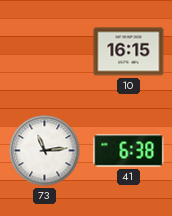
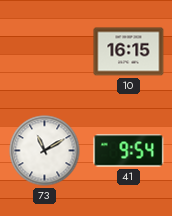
73: 11:14 -> 11:10 (45, 151)
41: 6:38 -> 9:54 (129, 151)
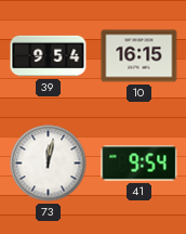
39: none -> 9:54 (49, 56)
73: 11:10 -> 12:02 (49, 164)
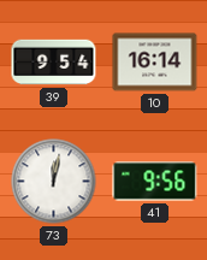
10: 16:15 -> 16:14 (155, 63)
41: 9:54 -> 9:56 (155, 182)
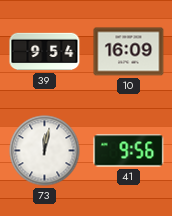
10: 16:14 -> 16:09 (129, 52)
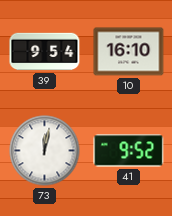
10: 16:09 -> 16:10 (129, 52)
41: 9:56 -> 9:52 (129, 151)
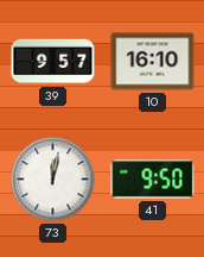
39: 9:54 -> 9:57 (53, 62)
41: 9:52 -> 9:50 (153, 180)
